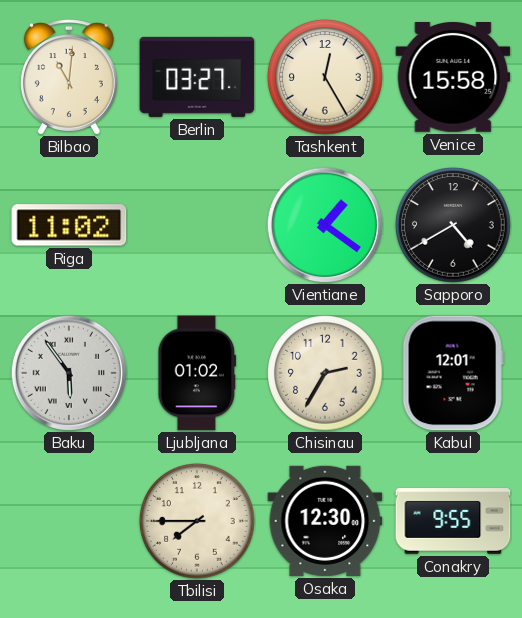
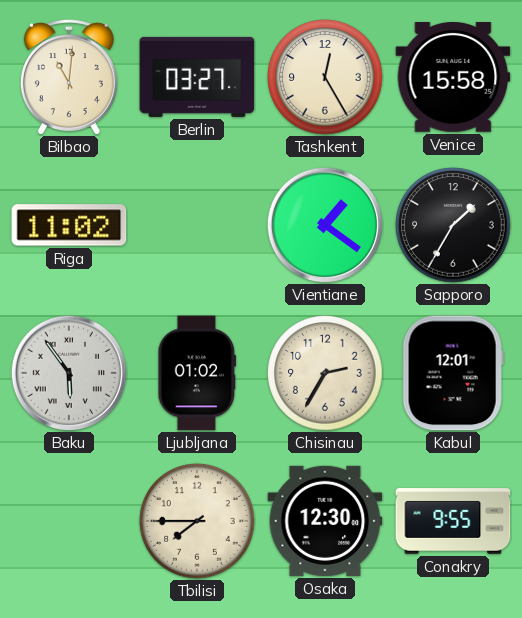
Sapporo: 4:40 -> 1:35 (453, 225)
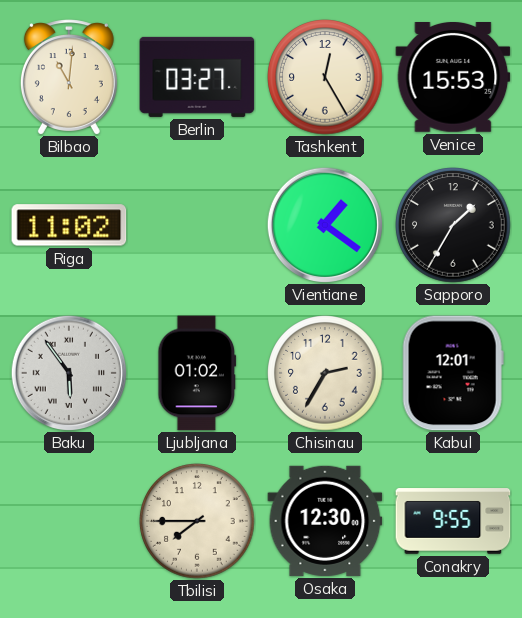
Venice: 15:58 -> 15:53 (453, 78)
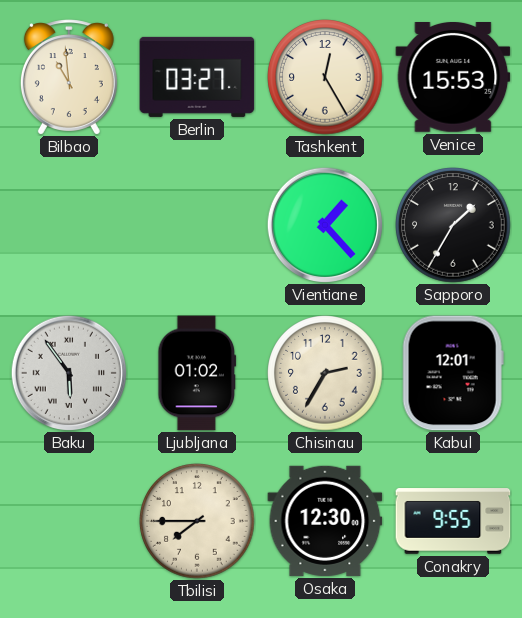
Bilbao: 11:01 -> 10:59 (69, 77)
Riga: 11:02 -> none (69, 225)
Vientiane: 1:21 -> 1:23 (324, 224)
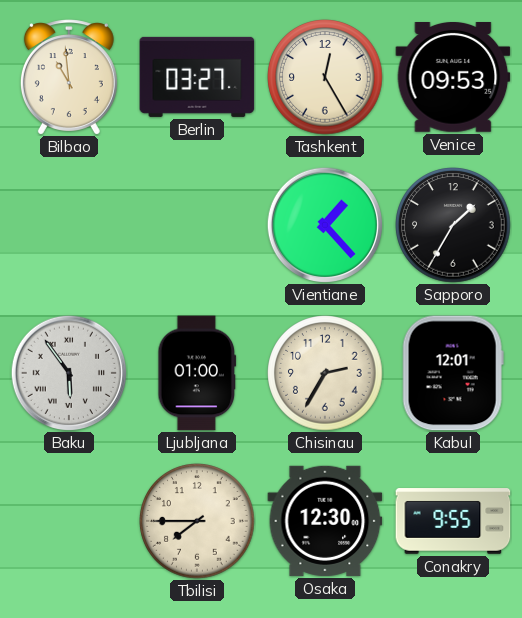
Venice: 15:53 -> 09:53 (453, 78)
Ljubljana: 01:02 -> 01:00 (197, 373)
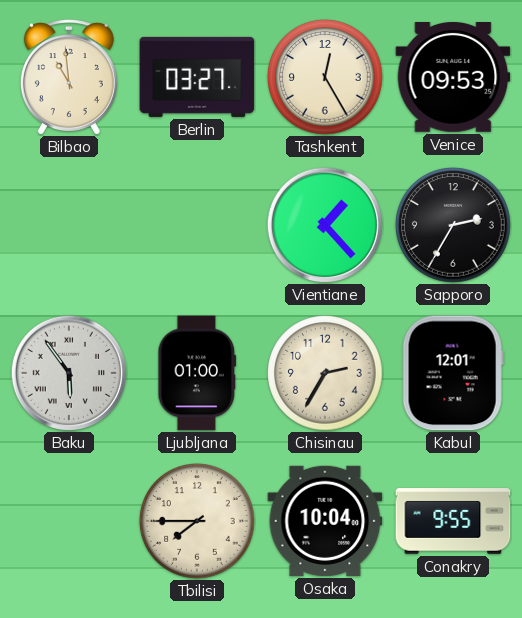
Sapporo: 1:35 -> 2:35 (453, 225)
Osaka: 12:30 -> 10:04 (325, 521)
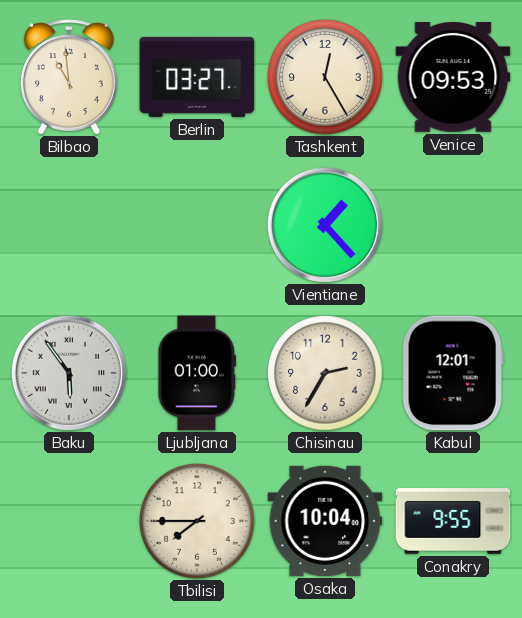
Sapporo: 2:35 -> none (453, 225)
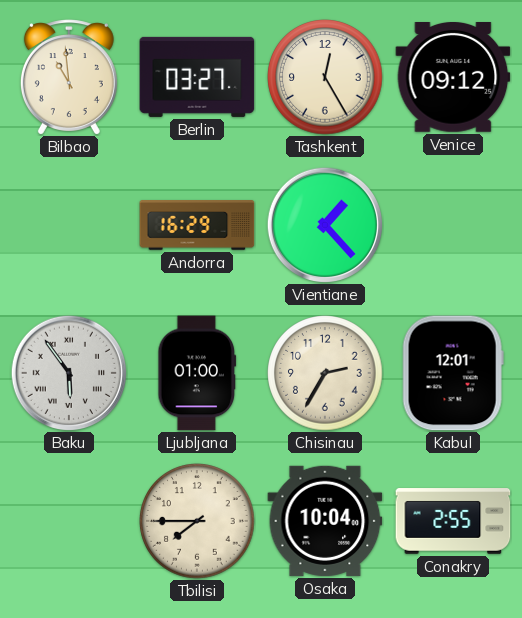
Venice: 09:53 -> 09:12 (453, 78)
Andorra: none -> 16:29 (197, 225)
Conakry: 9:55 -> 2:55 (453, 521)
